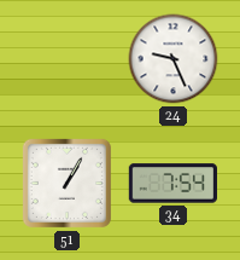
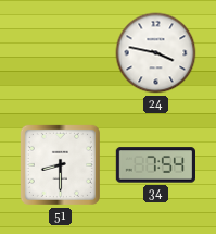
24: 9:26 -> 3:47 (156, 53)
51: 1:05 -> 8:30 (60, 164)
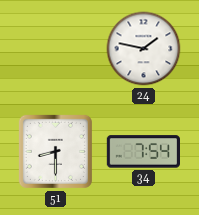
24: 3:47 -> 1:47 (144, 49)
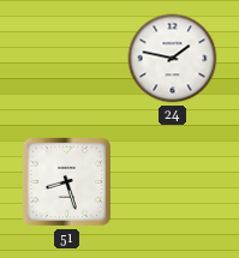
51: 8:30 -> 8:27 (66, 181)
34: 7:54 -> none (143, 152)
